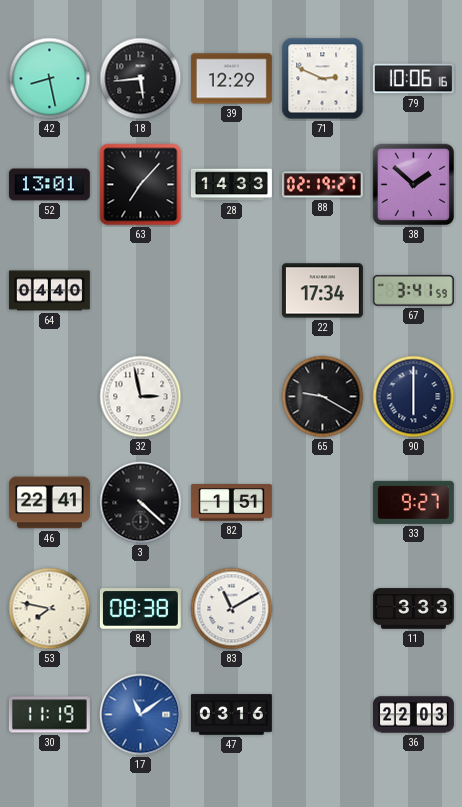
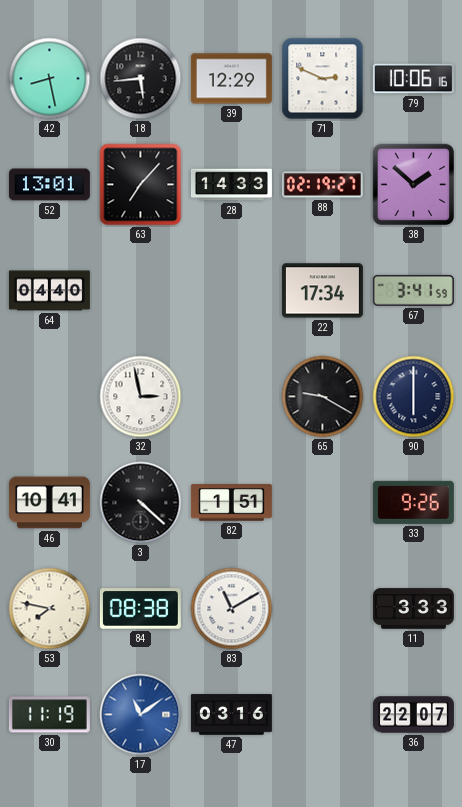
46: 22:41 -> 10:41 (49, 503)
33: 9:27 -> 9:26 (413, 502)
36: 22:03 -> 22:07 (413, 715)
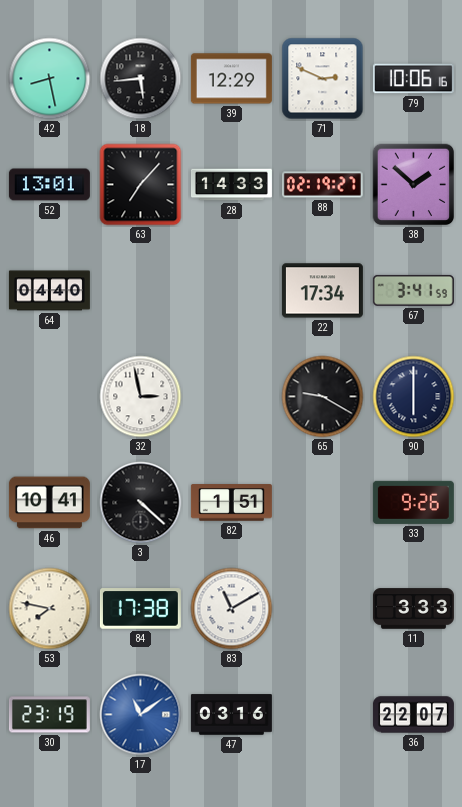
84: 08:38 -> 17:38 (140, 609)
30: 11:19 -> 23:19 (49, 715)
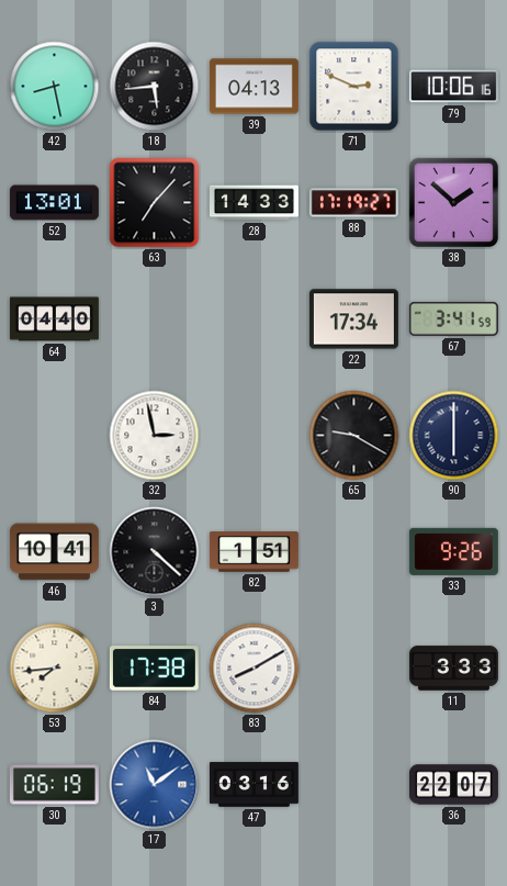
39: 12:29 -> 04:13 (253, 87)
88: 02:19 -> 17:19 (353, 203)
53: 7:47 -> 7:44 (55, 669)
83: 11:10 -> 8:10 (255, 669)
30: 23:19 -> 06:19 (54, 785)
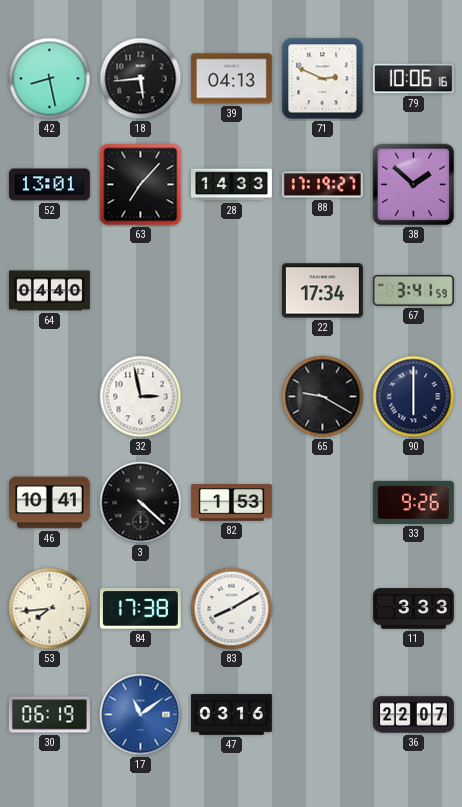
82: 1:51 -> 1:53 (231, 503)
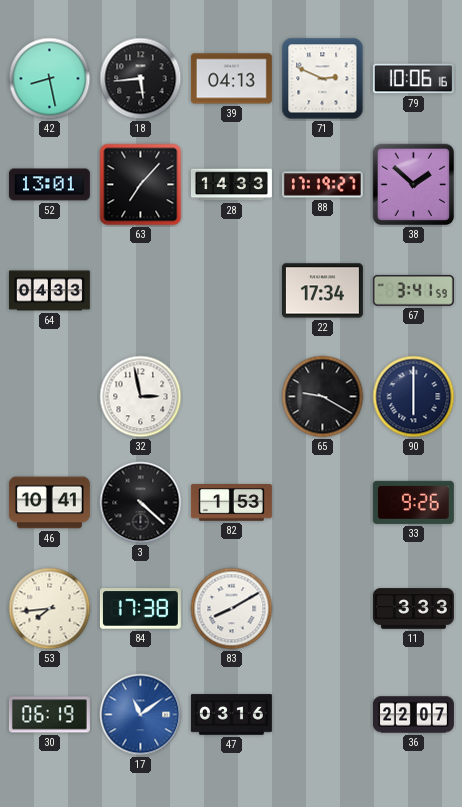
64: 04:40 -> 04:33 (49, 291)
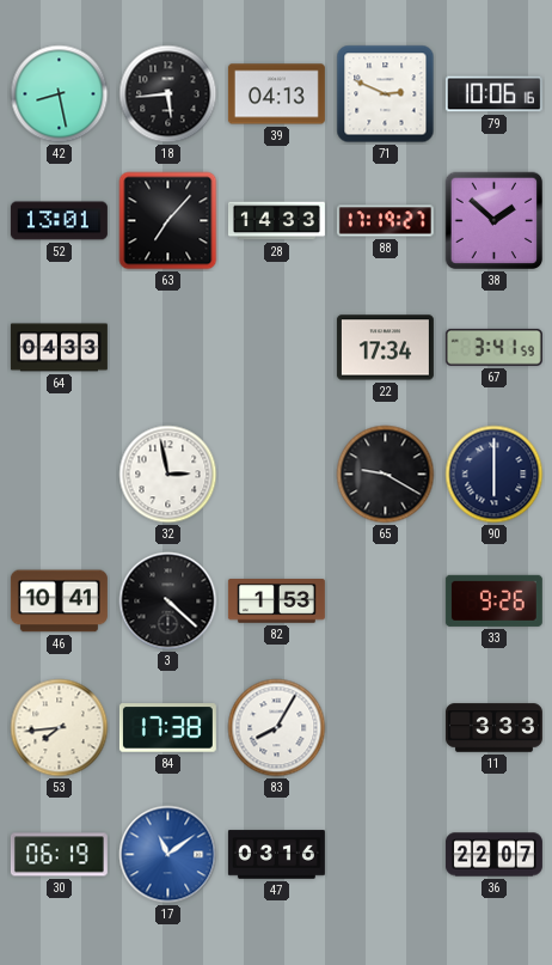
83: 8:10 -> 8:05 (277, 728)
